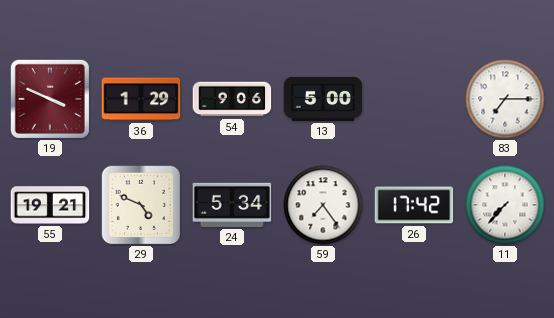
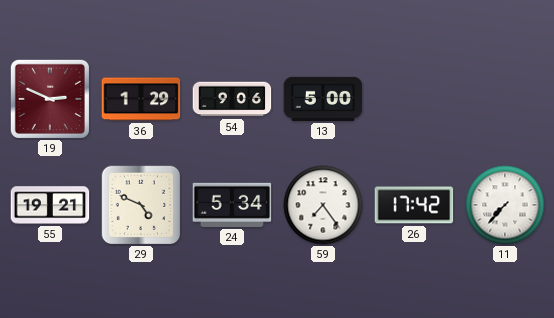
19: 3:49 -> 2:49 (50, 99)
83: 7:15 -> none (505, 99)
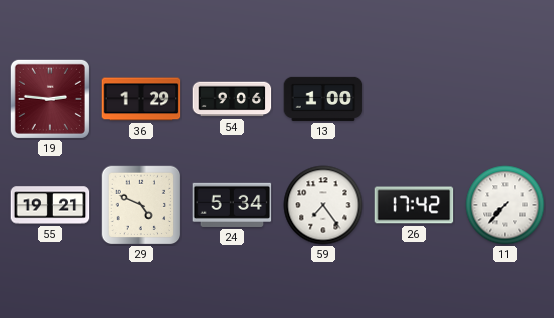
19: 2:49 -> 2:46 (50, 99)
13: 5:00 -> 1:00 (323, 99)
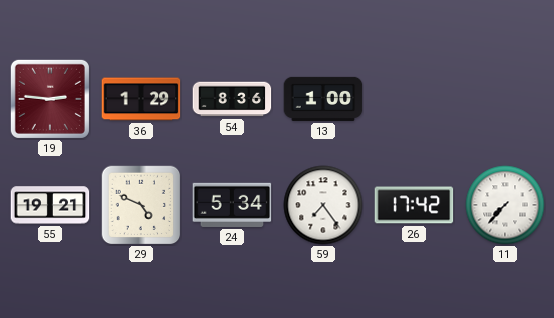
54: 9:06 -> 8:36 (232, 99)
